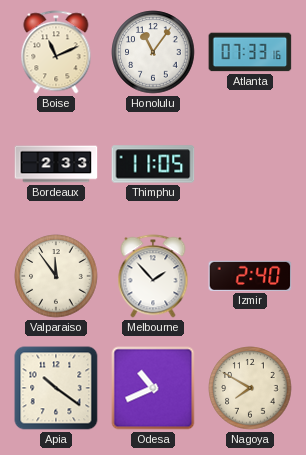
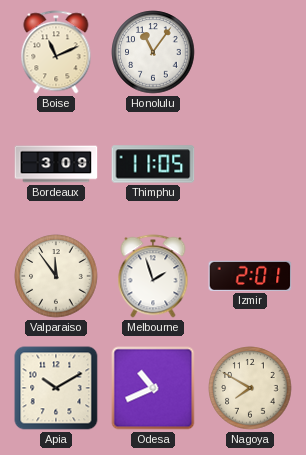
Atlanta: 07:33 -> none (250, 52)
Bordeaux: 2:33 -> 3:09 (56, 164)
Melbourne: 1:53 -> 1:57 (153, 276)
Izmir: 2:40 -> 2:01 (250, 276)
Apia: 10:21 -> 10:10 (56, 388)
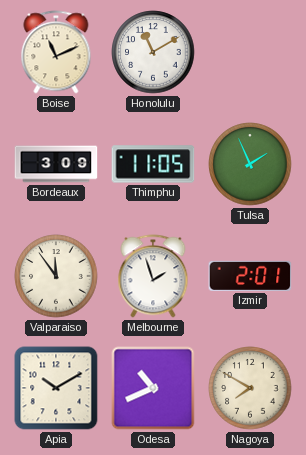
Honolulu: 11:06 -> 11:10 (153, 52)
Tulsa: none -> 1:56 (250, 164)
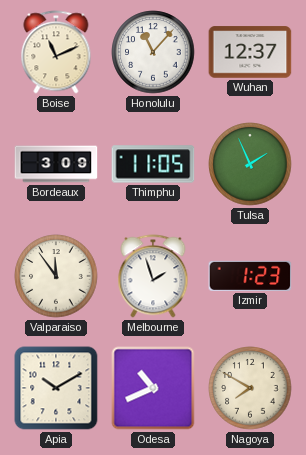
Honolulu: 11:10 -> 11:07 (153, 52)
Wuhan: none -> 12:37 (250, 52)
Izmir: 2:01 -> 1:23 (250, 276)
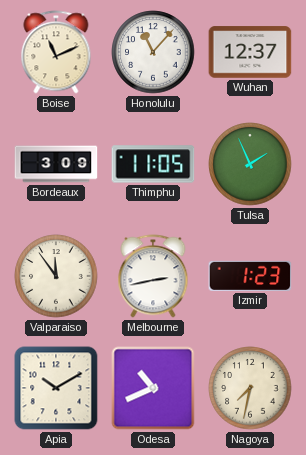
Melbourne: 1:57 -> 2:43 (153, 276)
Nagoya: 7:50 -> 7:32 (250, 388)
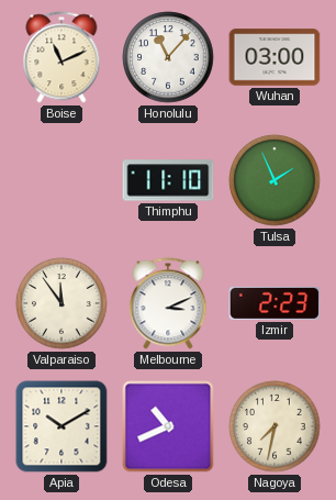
Wuhan: 12:37 -> 03:00 (275, 57)
Bordeaux: 3:09 -> none (56, 164)
Thimphu: 11:05 -> 11:10 (168, 180)
Melbourne: 2:43 -> 3:11 (168, 303)
Izmir: 1:23 -> 2:23 (275, 303)
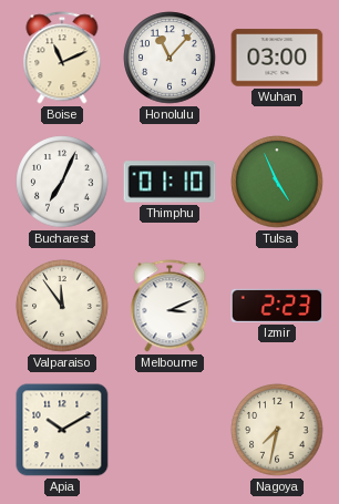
Bucharest: none -> 7:04 (62, 182)
Thimphu: 11:10 -> 01:10 (169, 182)
Tulsa: 1:56 -> 4:56 (277, 182)
Odesa: 10:41 -> none (168, 426)
